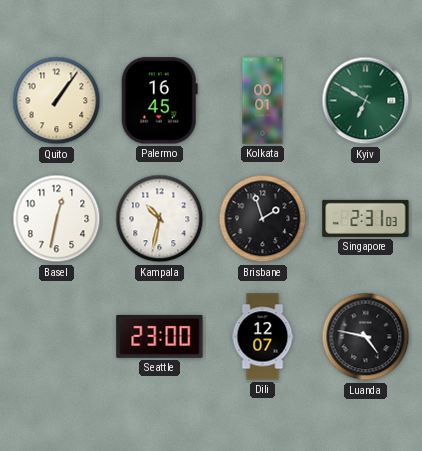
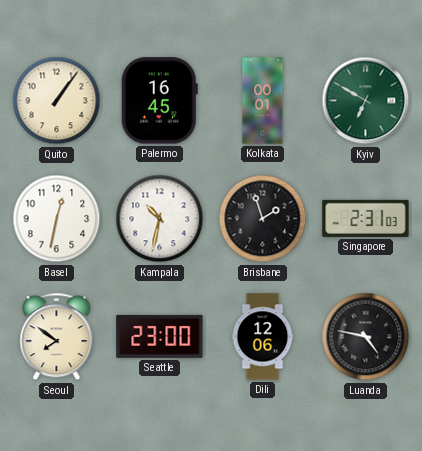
Seoul: none -> 7:51 (57, 337)
Dili: 12:07 -> 12:06 (263, 337)
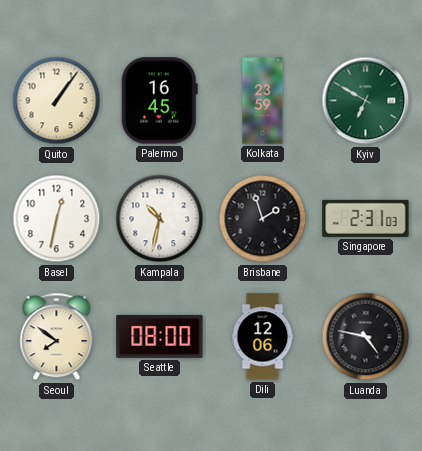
Kolkata: 00:01 -> 23:59 (263, 101)
Seattle: 23:00 -> 08:00 (160, 336)
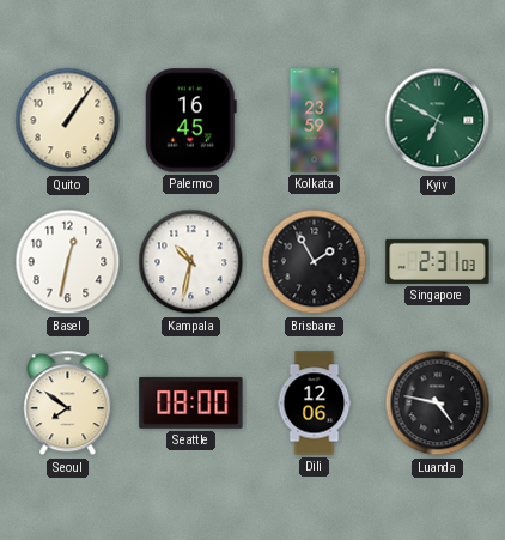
Brisbane: 1:57 -> 1:55 (315, 262)
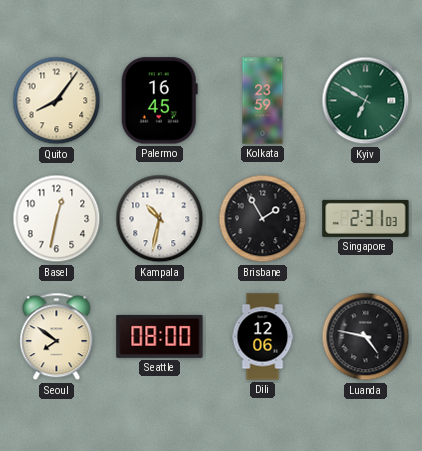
Quito: 1:06 -> 8:06 (57, 101)
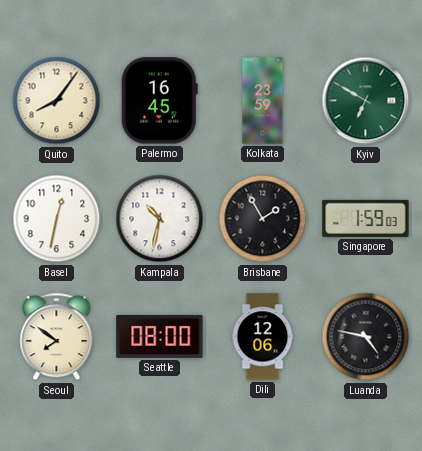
Singapore: 2:31 -> 1:59 (366, 218)
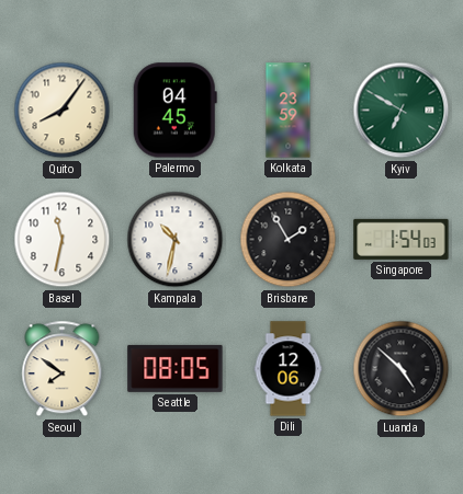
Palermo: 16:45 -> 04:45 (174, 111)
Basel: 12:32 -> 11:32 (63, 240)
Singapore: 1:59 -> 1:54 (402, 239)
Seattle: 08:00 -> 08:05 (176, 368)
Luanda: 4:47 -> 4:52 (402, 369)
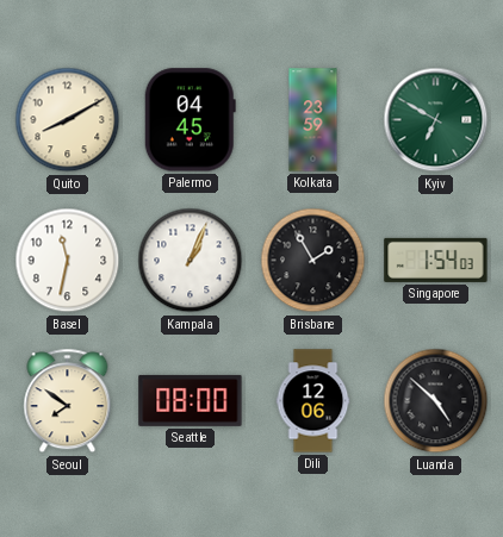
Quito: 8:06 -> 8:10 (68, 120)
Kampala: 10:32 -> 1:04 (191, 261)
Seattle: 08:05 -> 08:00 (191, 400)
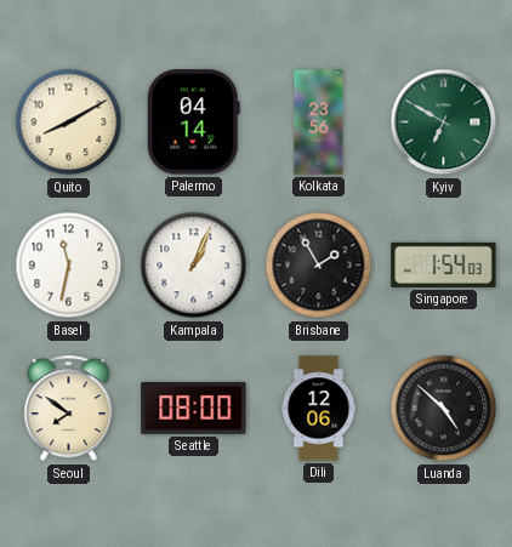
Palermo: 04:45 -> 04:14 (193, 122)
Kolkata: 23:59 -> 23:56 (319, 122)
